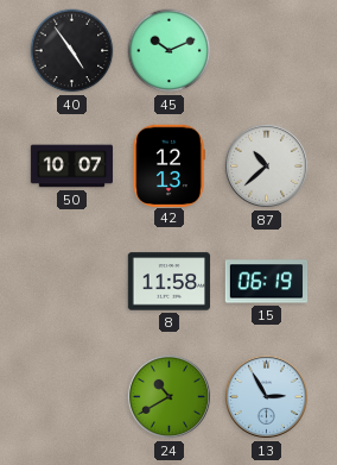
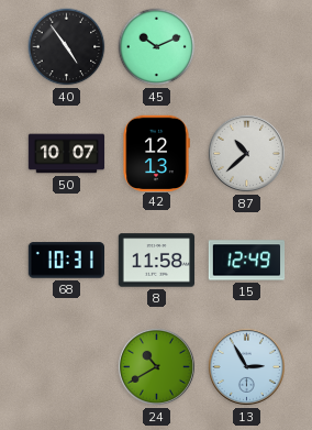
68: none -> 10:31 (66, 261)
15: 06:19 -> 12:49 (247, 261)
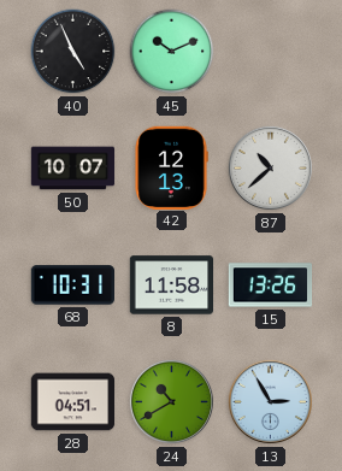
40: 4:54 -> 4:56 (73, 52)
15: 12:49 -> 13:26 (271, 285)
28: none -> 04:51 (73, 402)
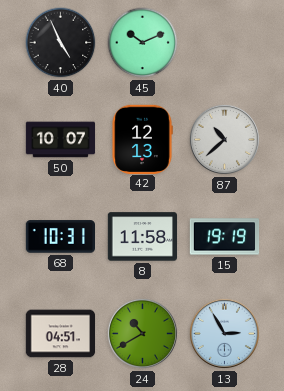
15: 13:26 -> 19:19 (225, 237)
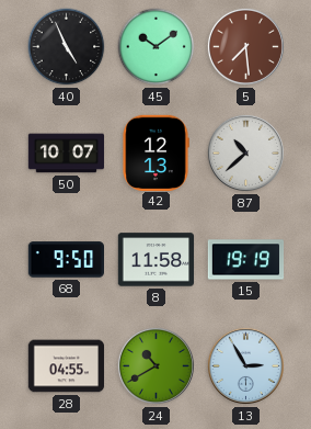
45: 10:11 -> 10:09 (157, 47)
5: none -> 7:29 (245, 46)
68: 10:31 -> 9:50 (66, 260)
28: 04:51 -> 04:55 (67, 366)
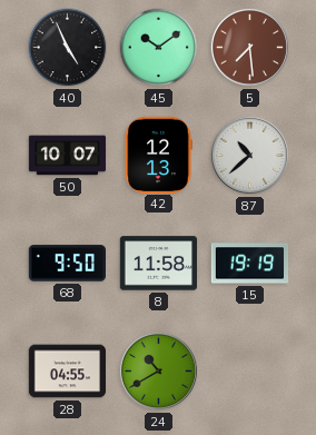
13: 2:55 -> none (245, 365)
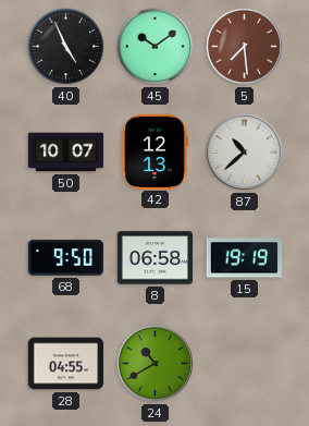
8: 11:58 -> 06:58 (156, 258)
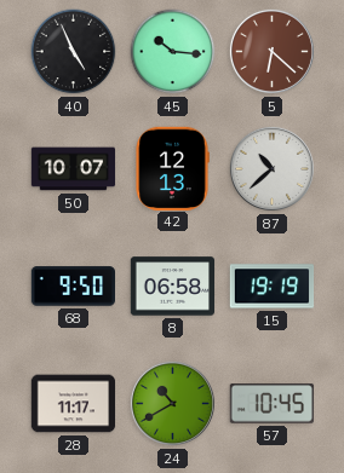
45: 10:09 -> 10:16 (173, 52)
5: 7:29 -> 6:22 (271, 51)
28: 04:55 -> 11:17 (74, 404)
57: none -> 10:45 (271, 404)
